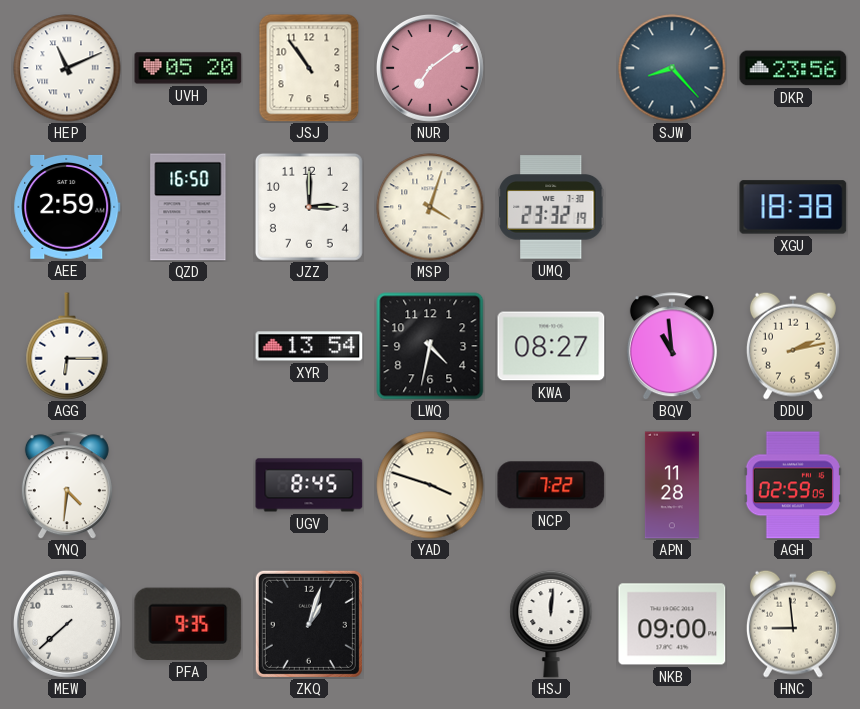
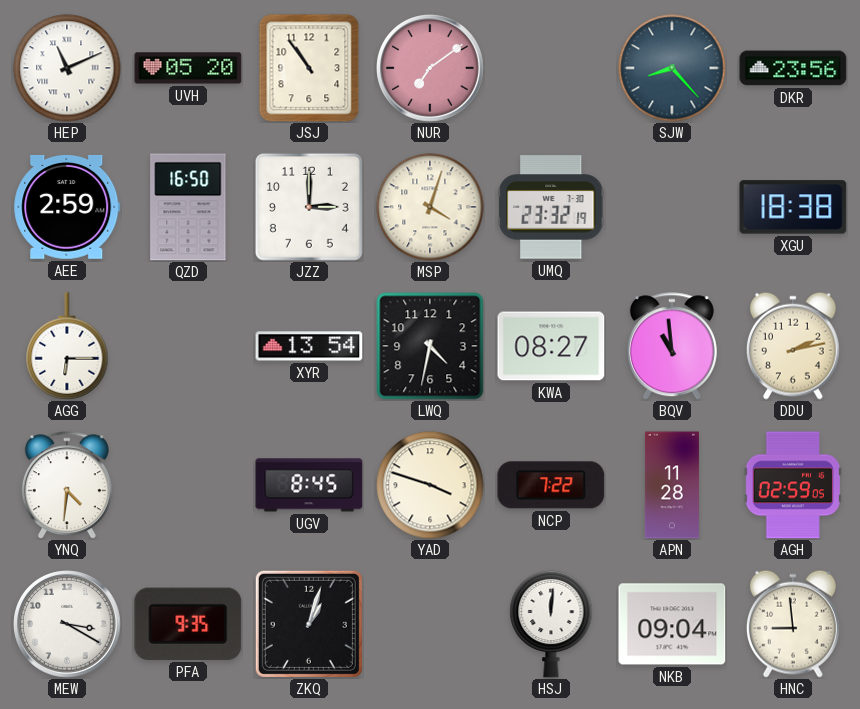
MEW: 7:38 -> 3:20 (68, 625)
NKB: 09:00 -> 09:04 (672, 624)
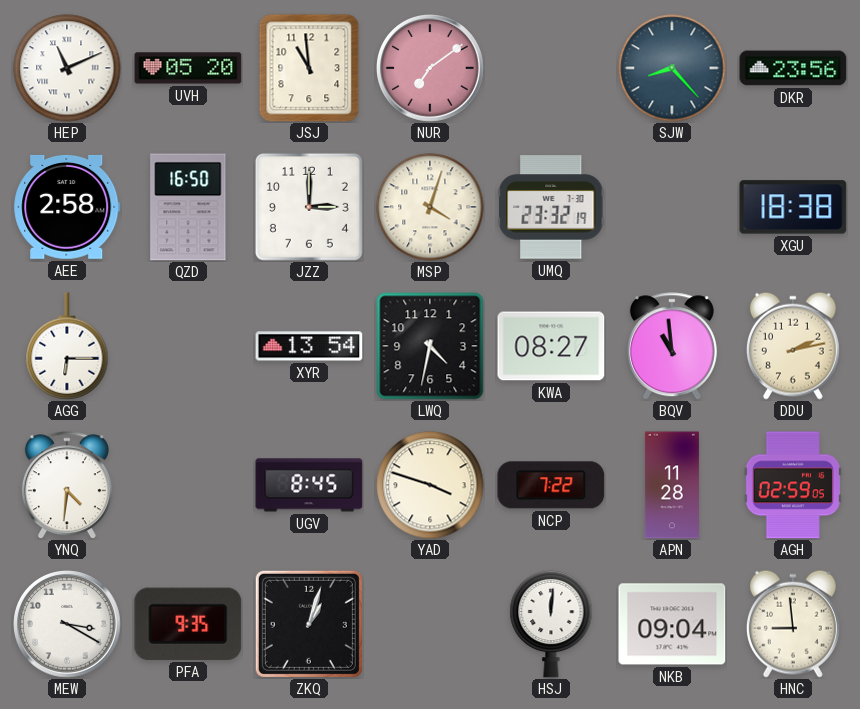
JSJ: 10:54 -> 10:59 (309, 68)
AEE: 2:59 -> 2:58 (67, 207)
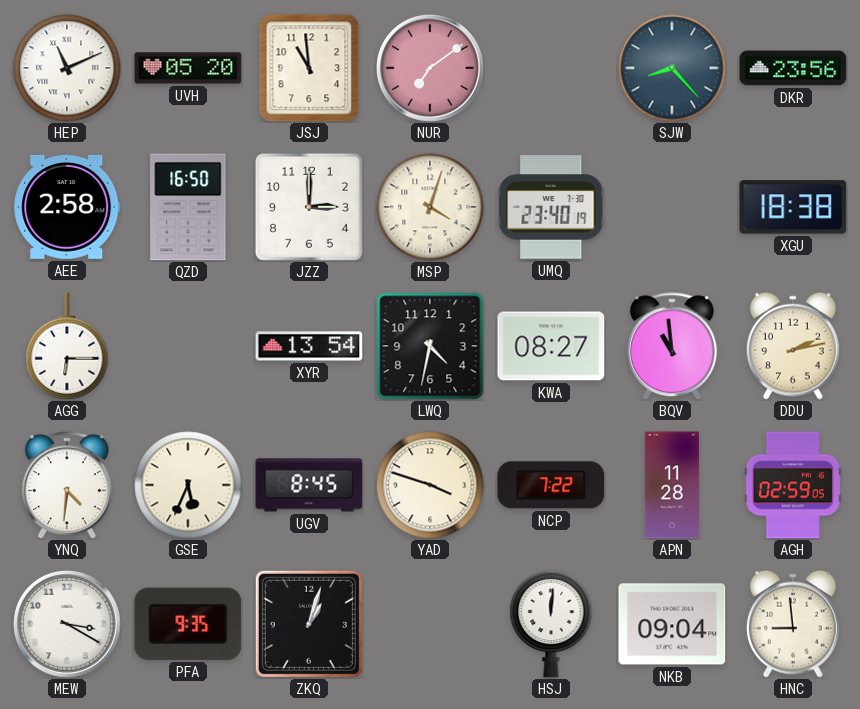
UMQ: 23:32 -> 23:40 (551, 207)
GSE: none -> 5:34 (188, 485)
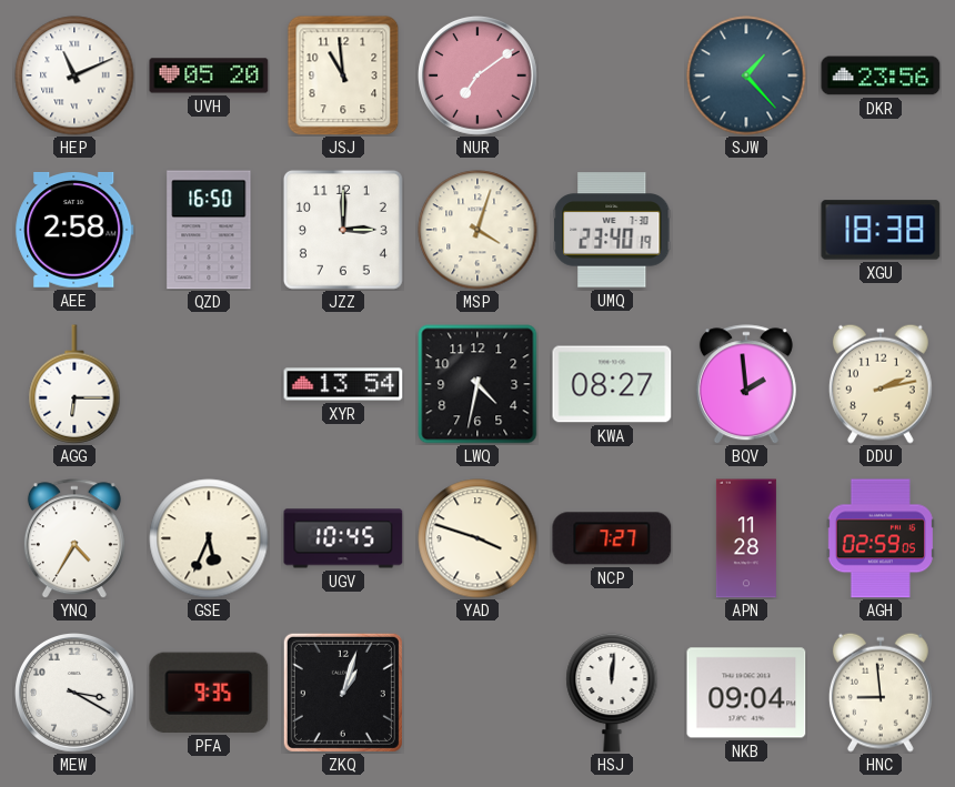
SJW: 8:23 -> 1:23 (746, 75)
BQV: 10:59 -> 1:59 (746, 384)
YNQ: 4:31 -> 4:35 (74, 538)
UGV: 8:45 -> 10:45 (343, 538)
NCP: 7:22 -> 7:27 (612, 538)
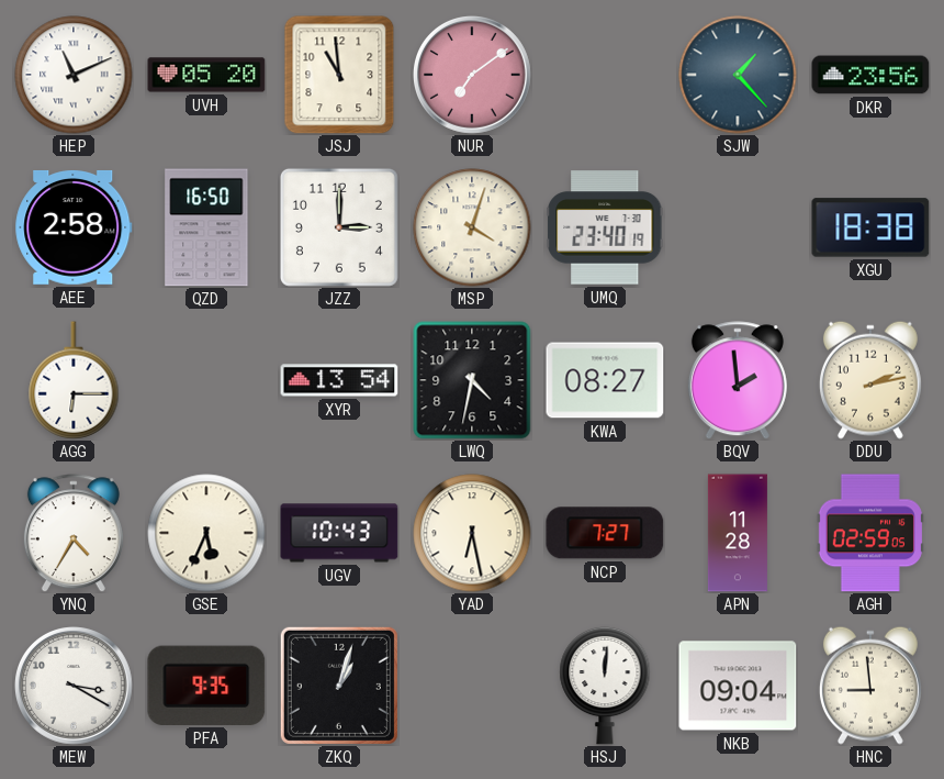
UGV: 10:45 -> 10:43 (339, 533)
YAD: 3:48 -> 6:28 (472, 533)
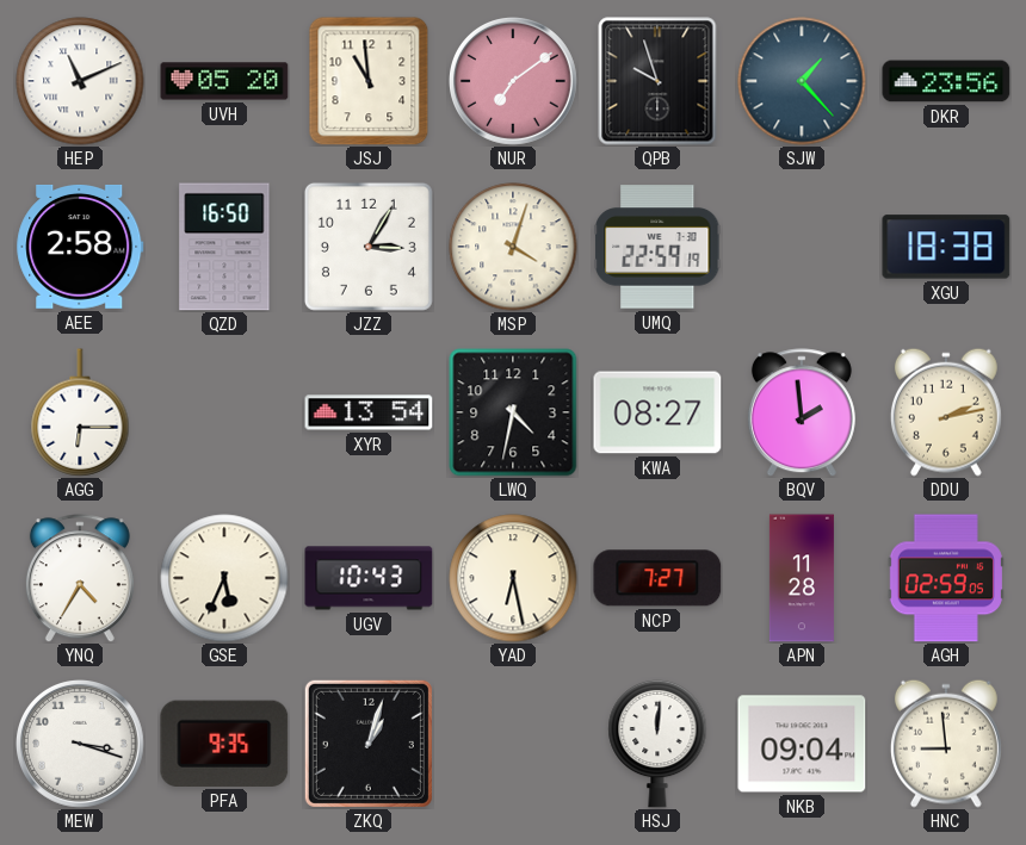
QPB: none -> 9:57 (657, 81)
JZZ: 3:00 -> 3:05 (369, 247)
UMQ: 23:40 -> 22:59 (657, 247)
MEW: 3:20 -> 3:18 (81, 745)
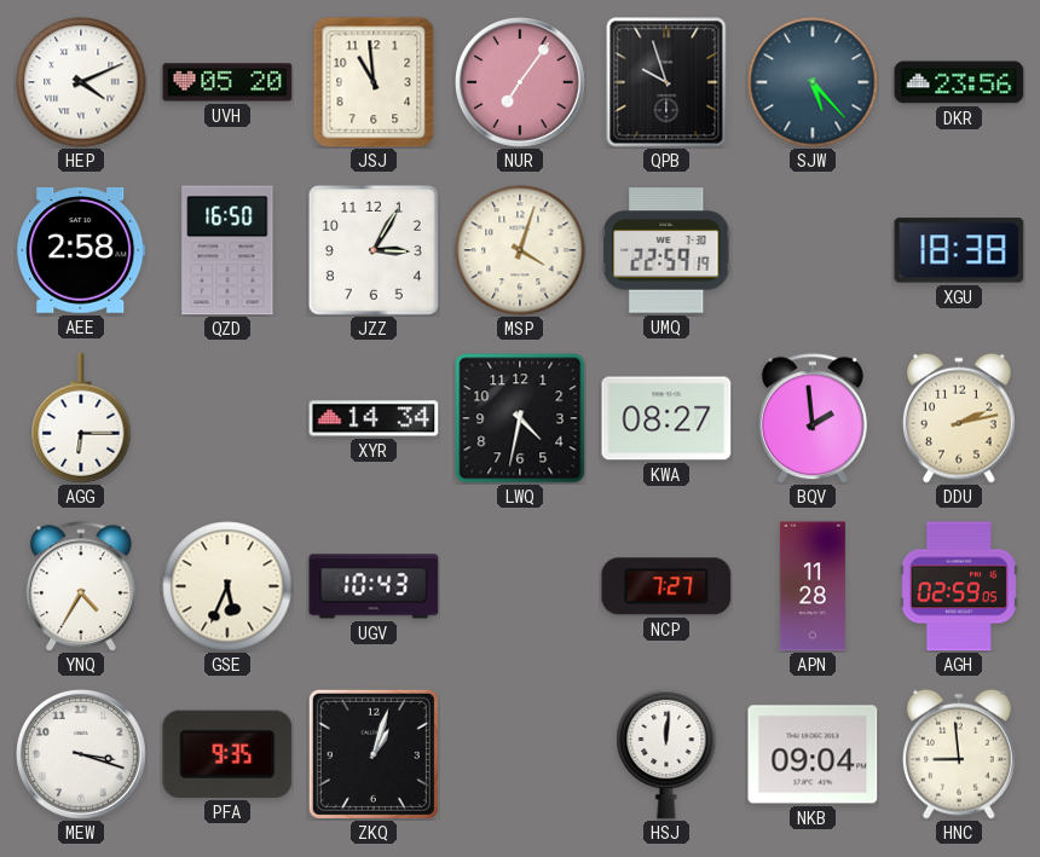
HEP: 11:11 -> 4:11 (81, 82)
NUR: 7:09 -> 7:06 (521, 83)
SJW: 1:23 -> 5:23 (813, 82)
XYR: 13:54 -> 14:34 (374, 418)
YAD: 6:28 -> none (513, 578)
